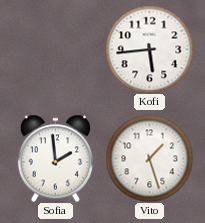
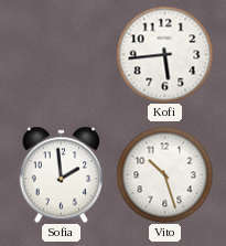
Vito: 1:27 -> 10:27 (164, 174)
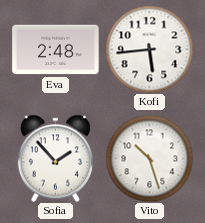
Eva: none -> 2:48 (56, 50)
Sofia: 1:59 -> 1:53 (55, 158)
